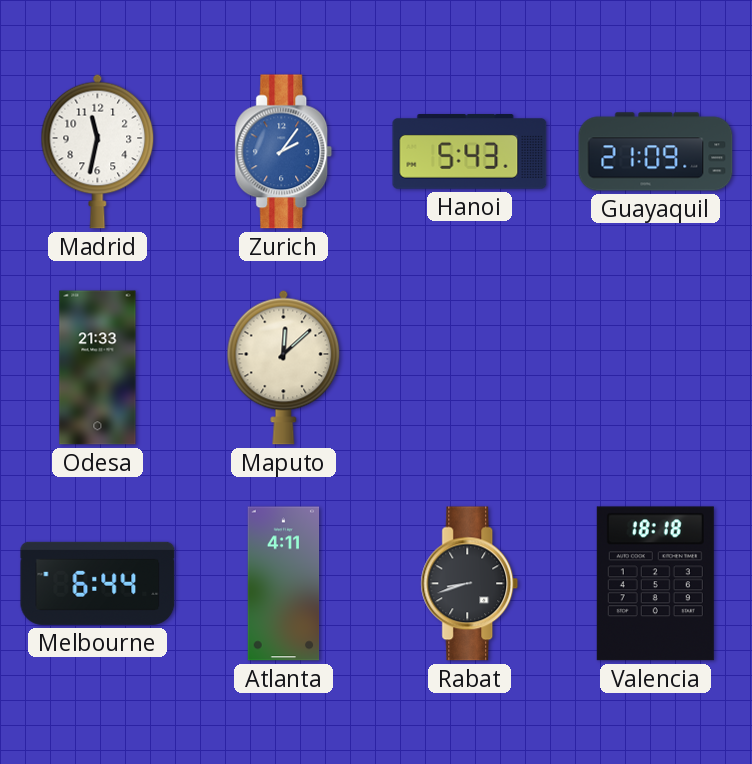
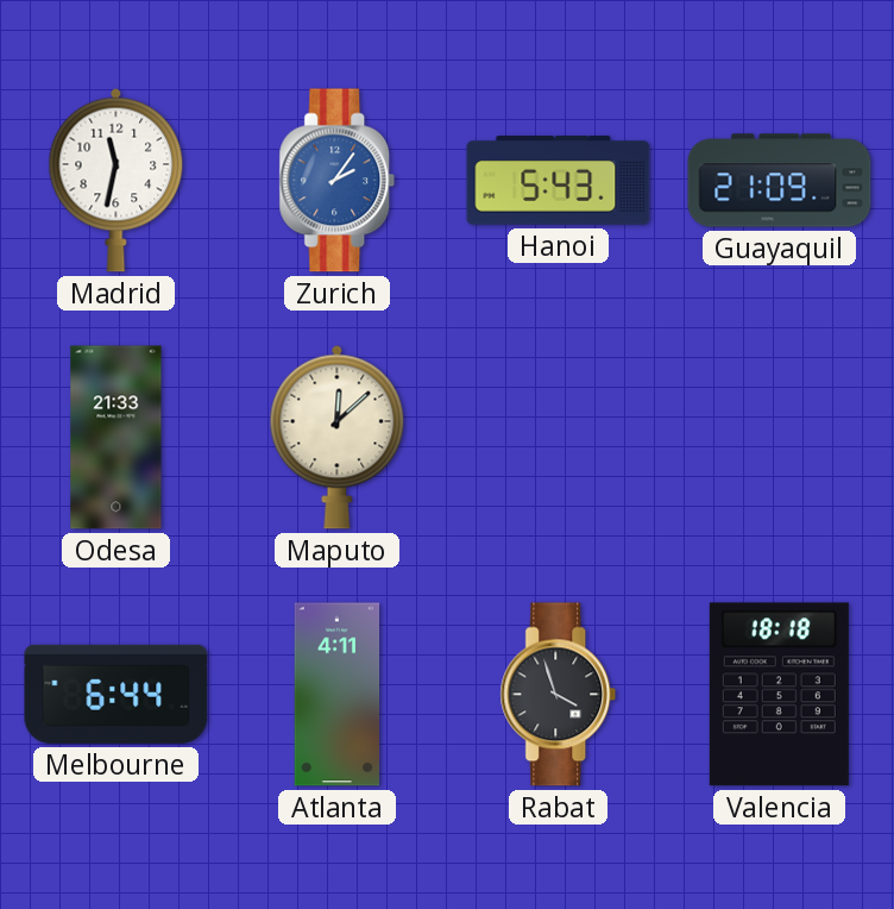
Rabat: 8:42 -> 3:57 (559, 695)
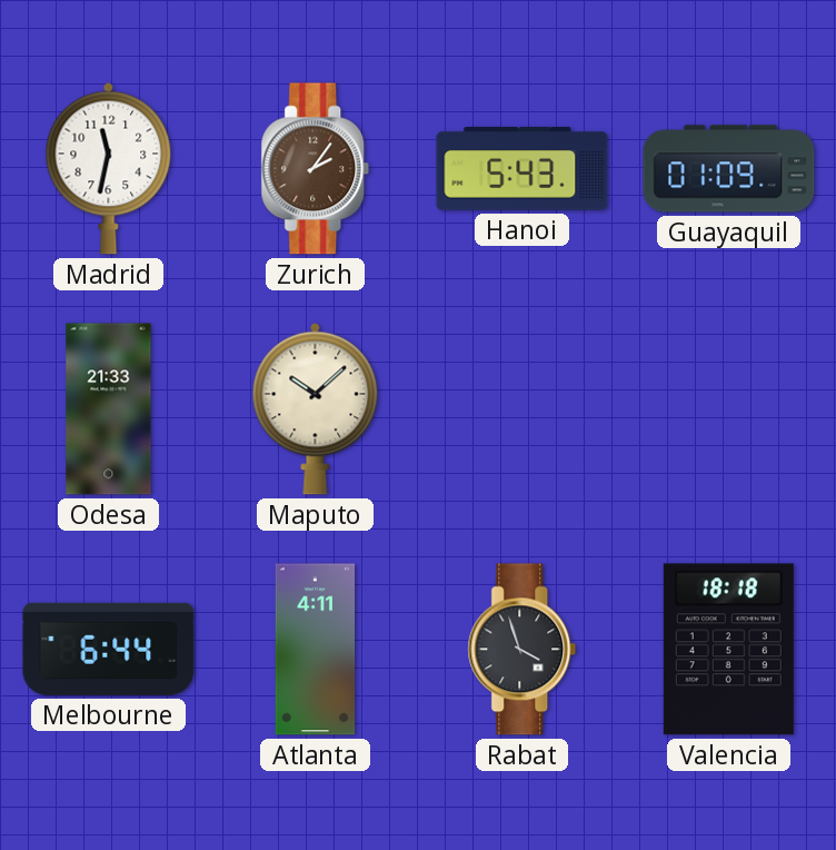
Zurich dial: blue -> brown (316, 169)
Guayaquil: 21:09 -> 01:09 (729, 169)
Maputo: 12:08 -> 10:08 (316, 408)
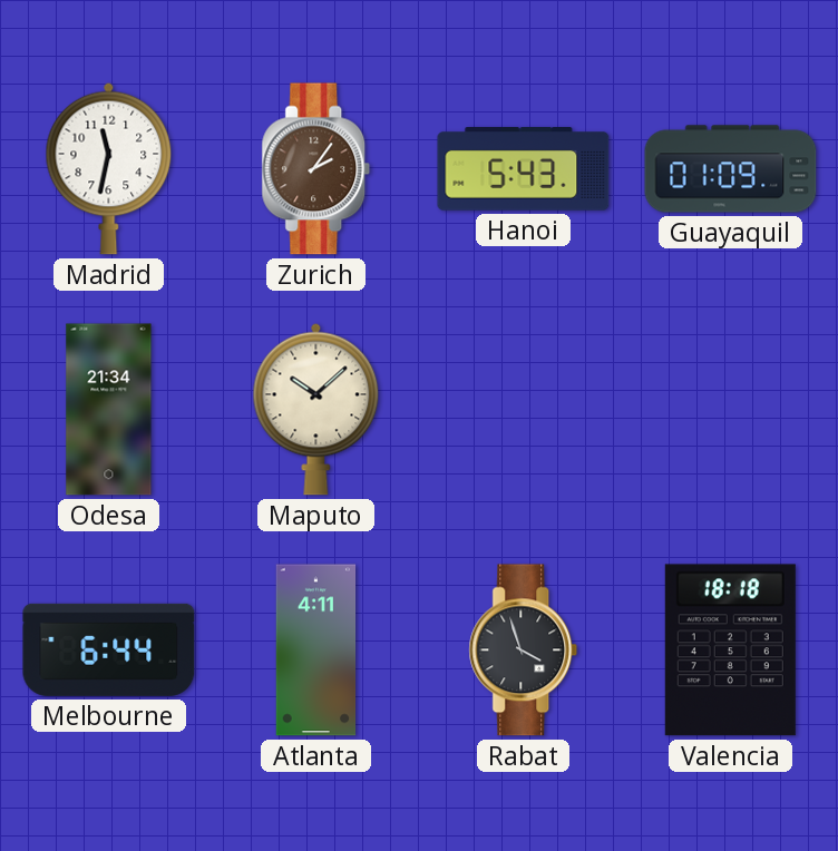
Odesa: 21:33 -> 21:34 (109, 410)
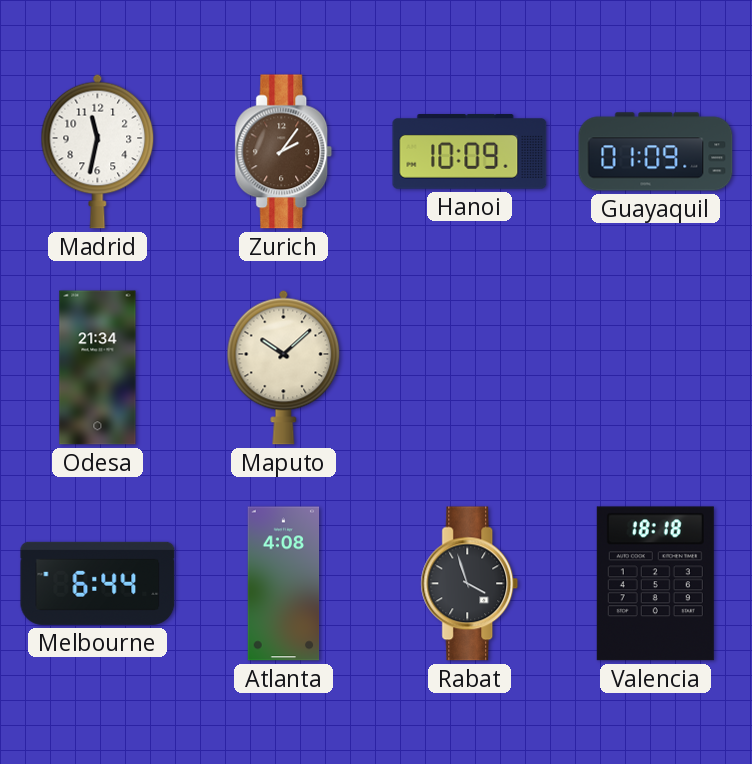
Hanoi: 5:43 -> 10:09 (470, 152)
Atlanta: 4:11 -> 4:08 (284, 584)
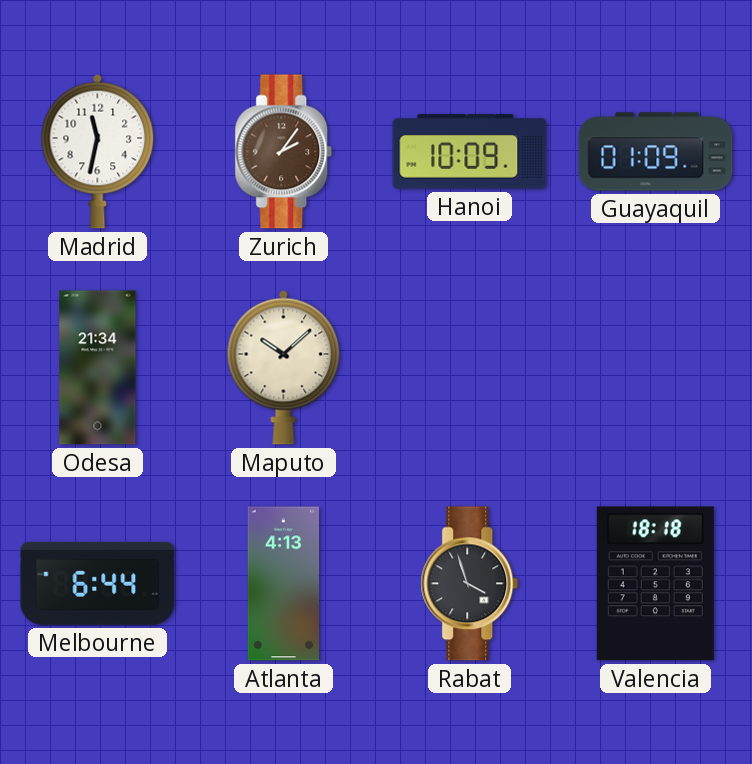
Atlanta: 4:08 -> 4:13 (284, 584)
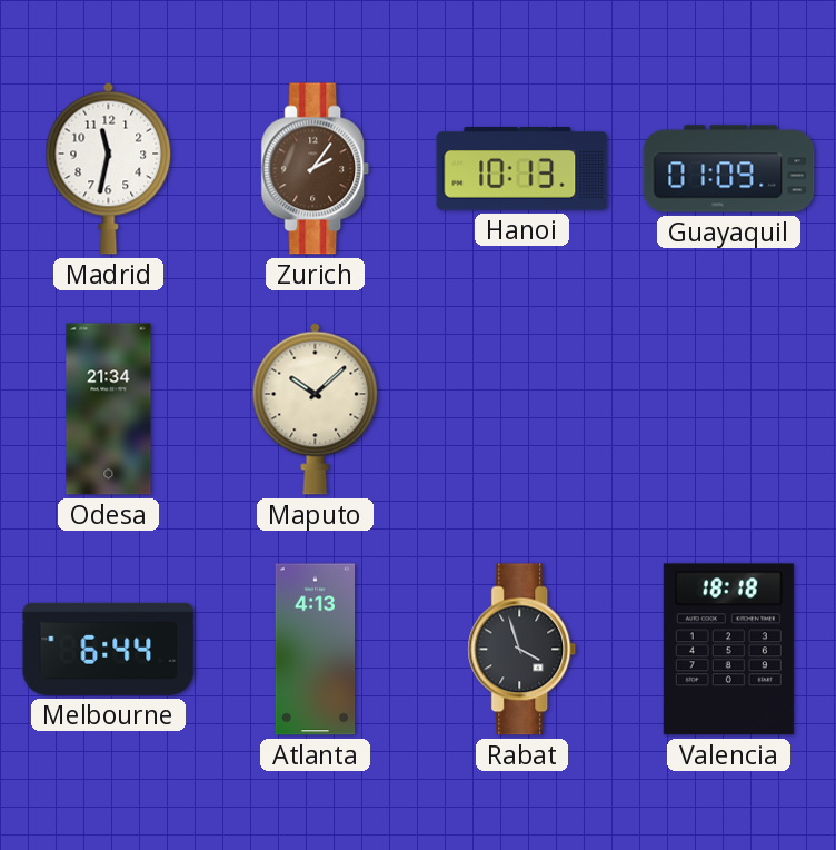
Hanoi: 10:09 -> 10:13 (522, 169)
